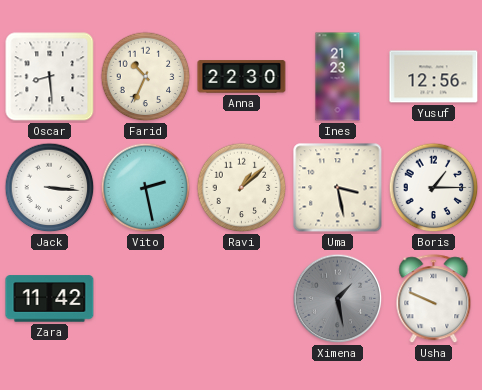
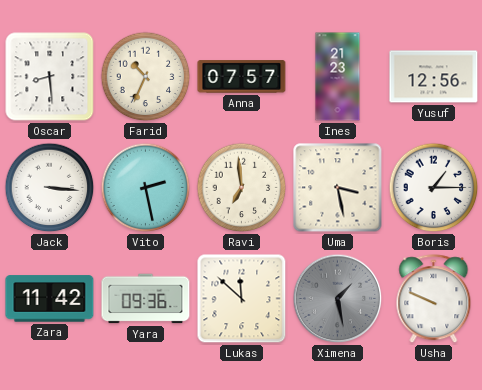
Anna: 22:30 -> 07:57 (242, 77)
Ravi: 1:08 -> 6:59 (242, 188)
Yara: none -> 09:36 (146, 299)
Lukas: none -> 11:52 (242, 299)
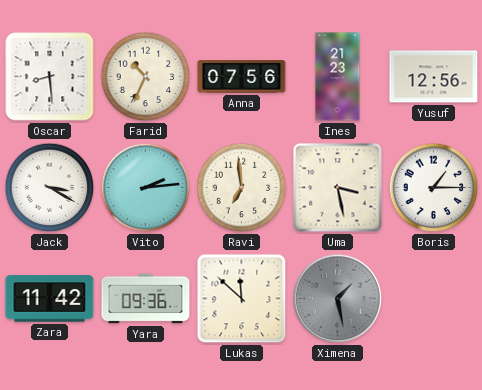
Anna: 07:57 -> 07:56 (242, 77)
Jack: 3:16 -> 3:20 (50, 188)
Vito: 2:28 -> 2:14 (146, 188)
Usha: 9:49 -> none (434, 299)
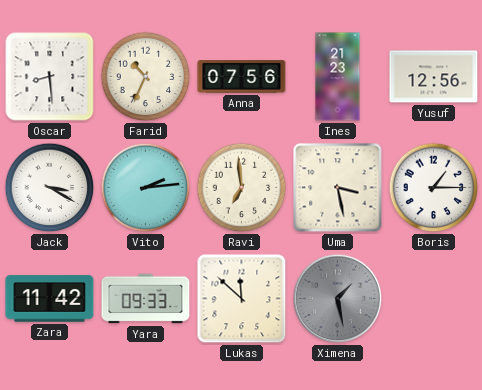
Yara: 09:36 -> 09:33 (146, 299)
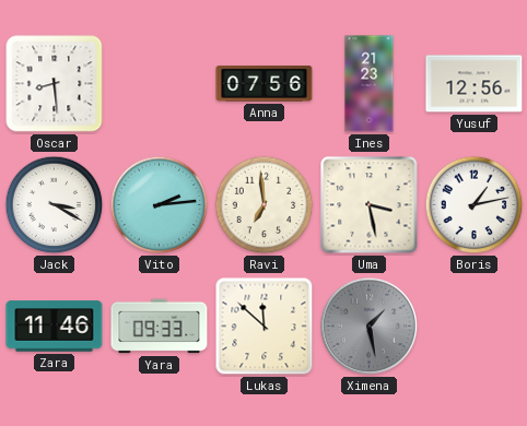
Farid: 10:34 -> none (146, 77)
Boris: 1:15 -> 1:13 (475, 205)
Zara: 11:42 -> 11:46 (55, 327)
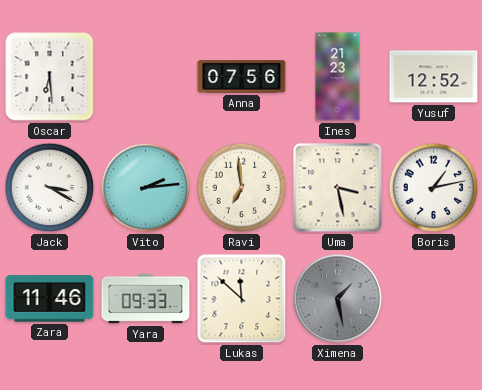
Oscar: 8:29 -> 6:29 (50, 77)
Yusuf: 12:56 -> 12:52 (434, 77)
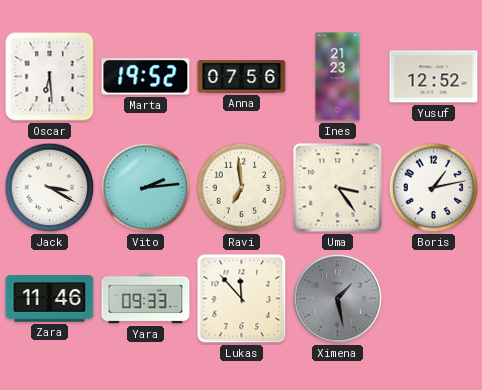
Marta: none -> 19:52 (146, 77)
Uma: 3:28 -> 3:24 (338, 188)
Lukas: 11:52 -> 11:53 (242, 299)
